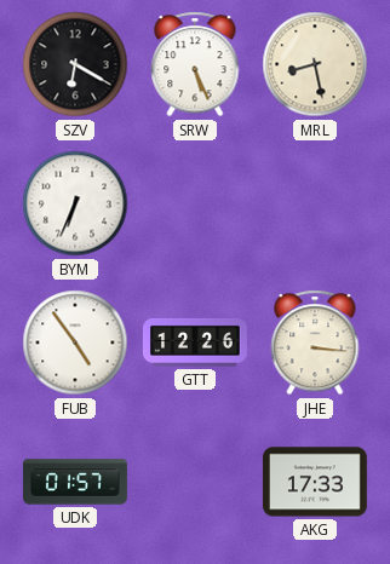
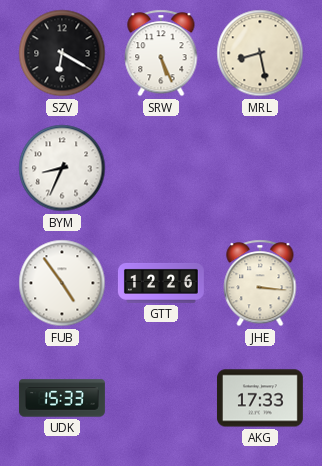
BYM: 6:34 -> 8:34 (62, 168)
UDK: 01:57 -> 15:33 (62, 398)
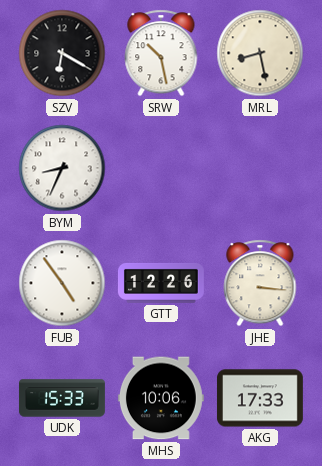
SRW: 5:26 -> 10:28 (161, 53)
MHS: none -> 10:06 (161, 398)
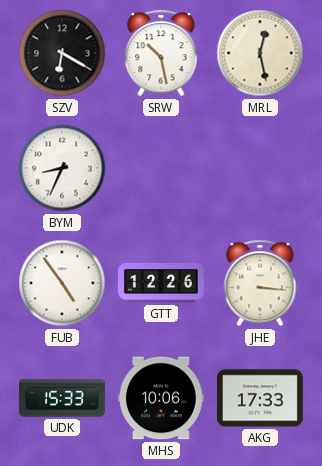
MRL: 8:28 -> 12:28 (260, 53)
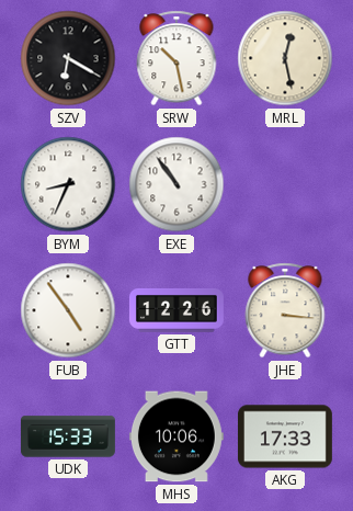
EXE: none -> 10:54 (176, 184)
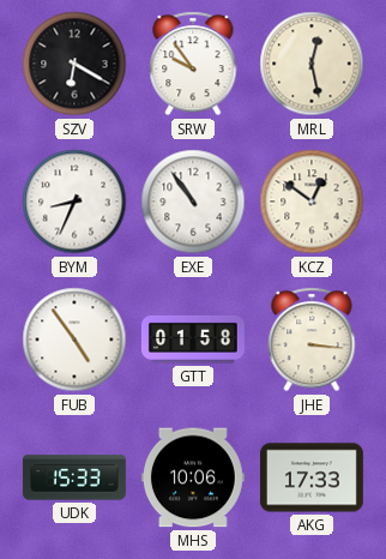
SRW: 10:28 -> 9:54 (193, 64)
KCZ: none -> 12:51 (312, 202)
GTT: 12:26 -> 01:58 (193, 339)
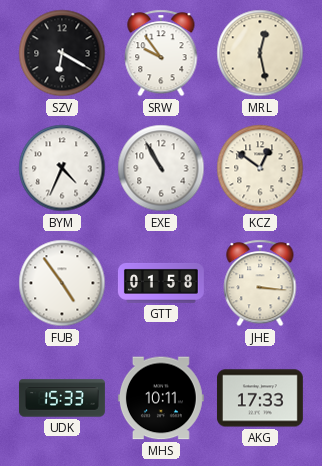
BYM: 8:34 -> 4:34 (62, 168)
EXE: 10:54 -> 10:55 (161, 168)
MHS: 10:06 -> 10:11 (161, 398)
